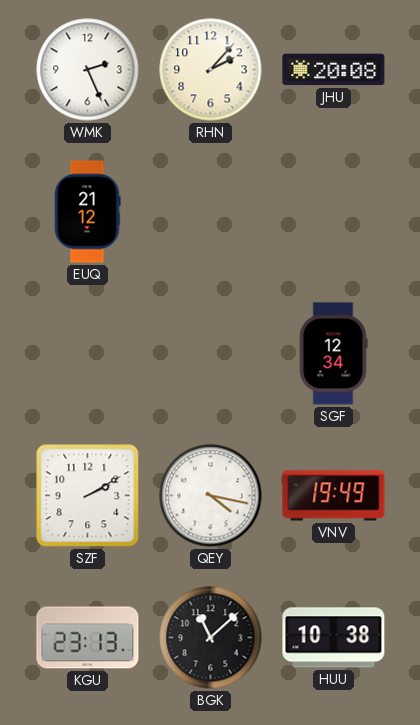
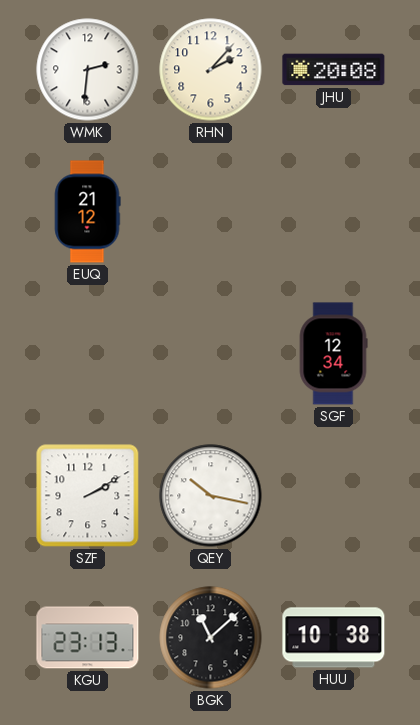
WMK: 2:26 -> 2:31 (88, 70)
QEY: 4:17 -> 10:17 (211, 496)
VNV: 19:49 -> none (334, 496)
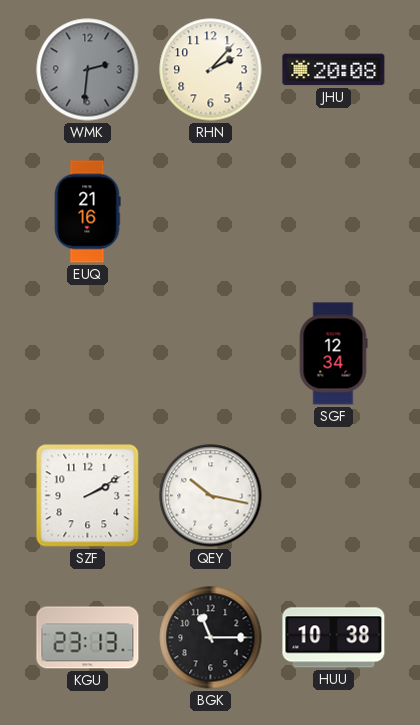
WMK dial: white -> grey (88, 70)
EUQ: 21:12 -> 21:16 (87, 212)
BGK: 11:08 -> 11:15 (211, 638)
